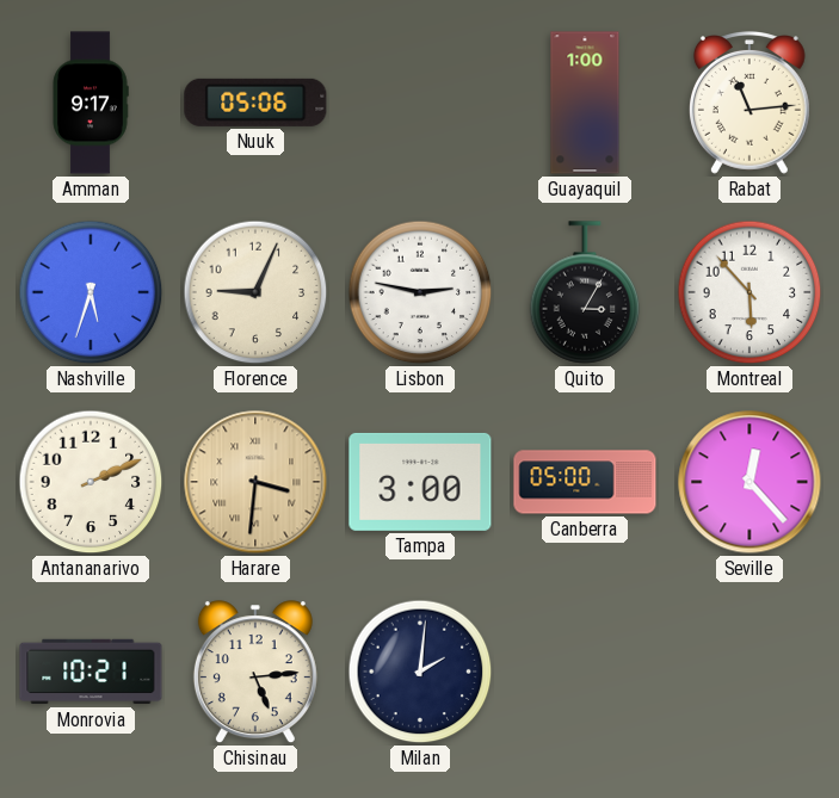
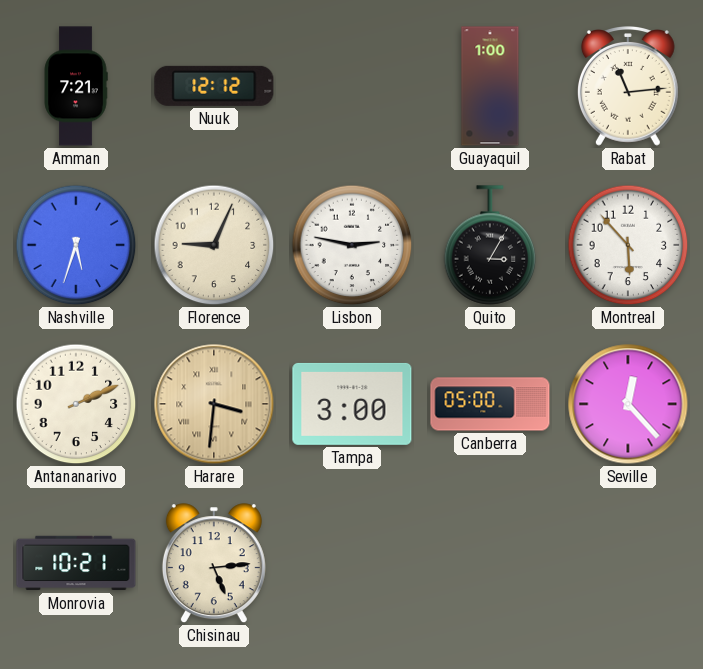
Amman: 9:17 -> 7:21 (76, 86)
Nuuk: 05:06 -> 12:12 (214, 86)
Milan: 2:01 -> none (420, 672)
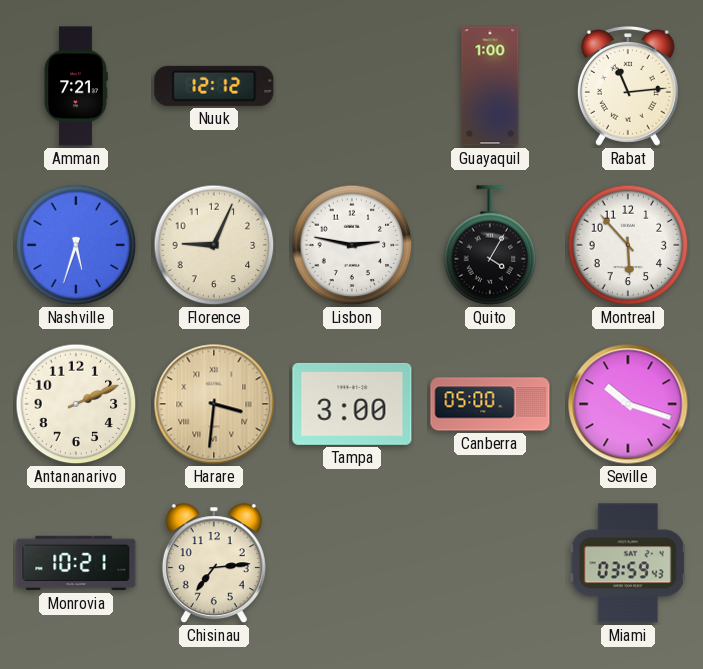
Quito: 3:05 -> 4:05 (490, 245)
Seville: 12:23 -> 10:18 (628, 404)
Chisinau: 5:14 -> 7:14 (214, 564)
Miami: none -> 03:59 (628, 563)
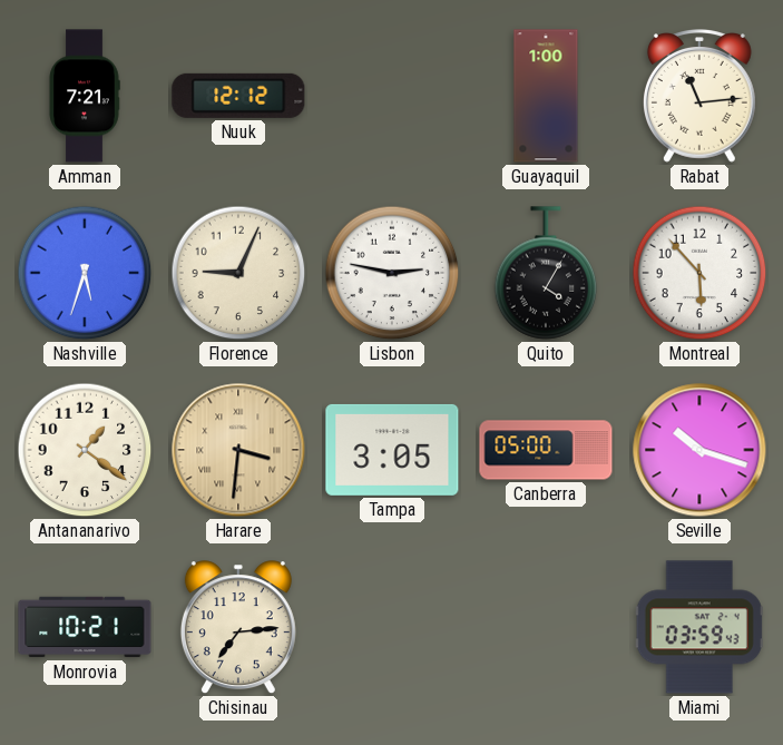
Antananarivo: 2:11 -> 1:21 (85, 450)
Tampa: 3:00 -> 3:05 (392, 450)
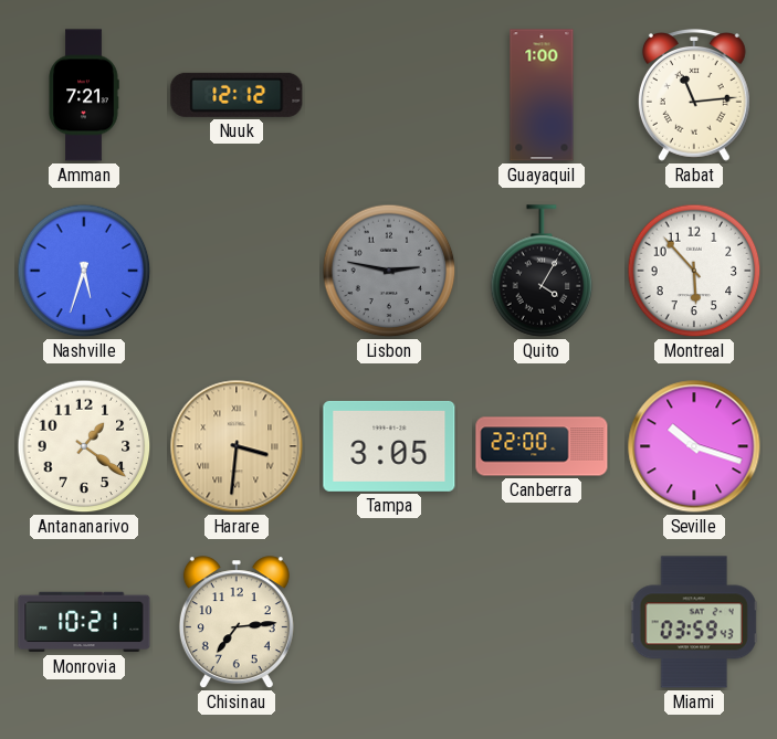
Florence: 9:04 -> none (238, 273)
Lisbon dial: white -> grey (389, 271)
Canberra: 05:00 -> 22:00 (542, 446)
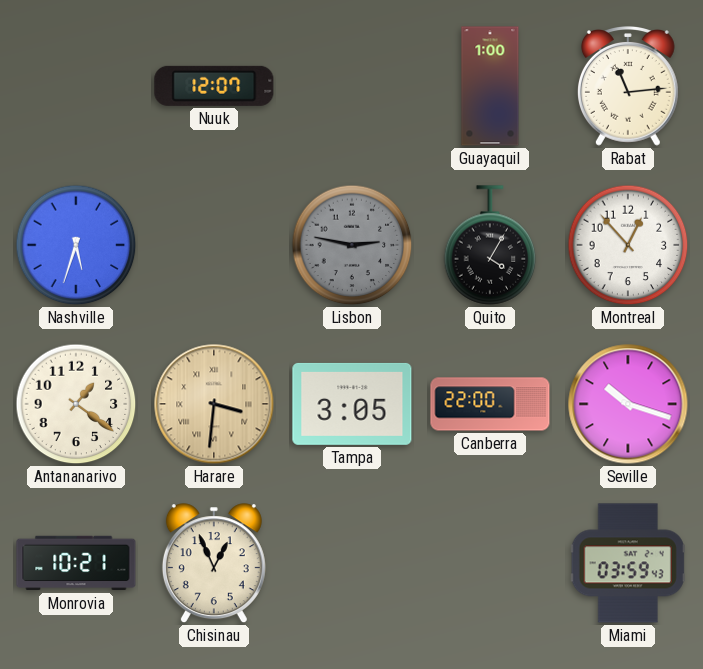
Amman: 7:21 -> none (84, 95)
Nuuk: 12:12 -> 12:07 (214, 86)
Montreal: 5:53 -> 12:53 (628, 245)
Chisinau: 7:14 -> 12:56 (214, 564)
